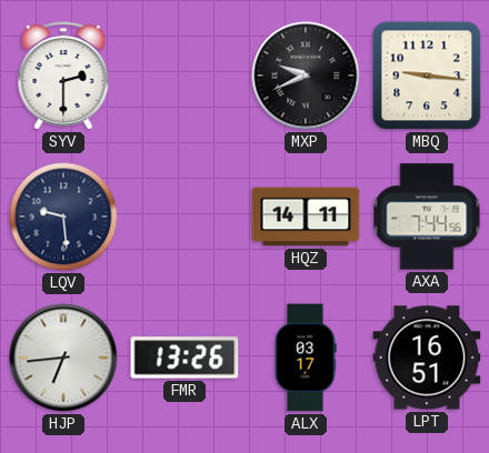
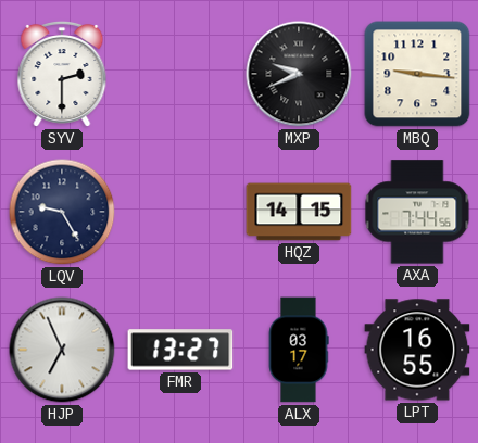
LQV: 9:29 -> 9:25 (62, 212)
HQZ: 14:11 -> 14:15 (299, 212)
HJP: 6:44 -> 6:56 (62, 350)
FMR: 13:26 -> 13:27 (180, 350)
LPT: 16:51 -> 16:55 (417, 350)
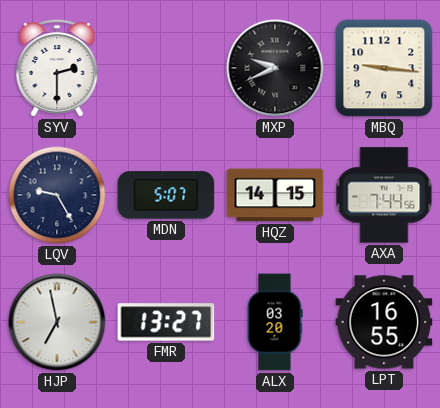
MDN: none -> 5:07 (166, 195)
HJP: 6:56 -> 6:58 (57, 322)
ALX: 03:17 -> 03:20 (275, 322)
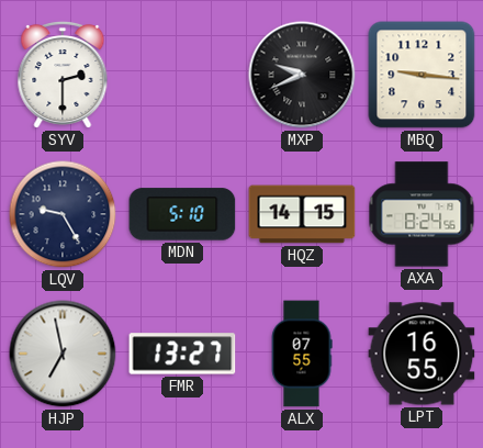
MDN: 5:07 -> 5:10 (182, 214)
AXA: 7:44 -> 8:24 (422, 214)
ALX: 03:20 -> 07:55 (302, 354)
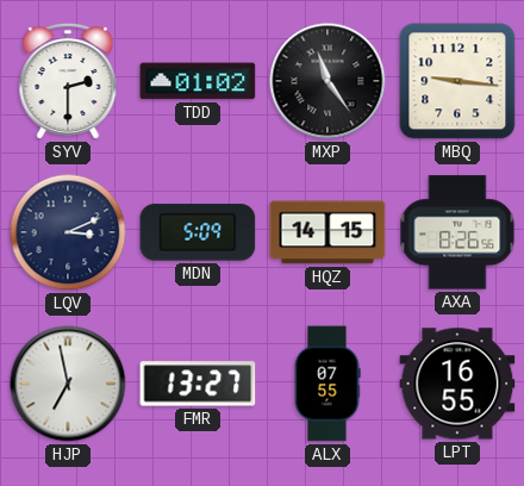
TDD: none -> 01:02 (198, 81)
MXP: 9:41 -> 11:24 (327, 81)
LQV: 9:25 -> 3:11 (68, 232)
MDN: 5:10 -> 5:09 (198, 232)
AXA: 8:24 -> 8:26 (457, 232)
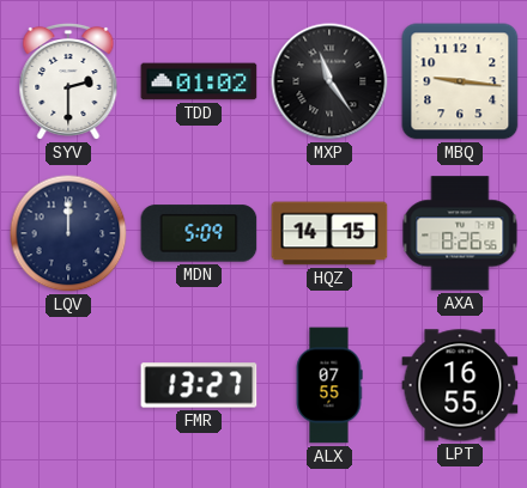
LQV: 3:11 -> 12:00 (68, 233)
HJP: 6:58 -> none (68, 384)
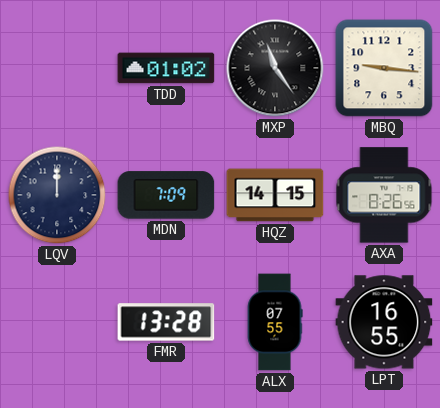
SYV: 2:30 -> none (68, 81)
MDN: 5:09 -> 7:09 (166, 195)
FMR: 13:27 -> 13:28 (166, 322)
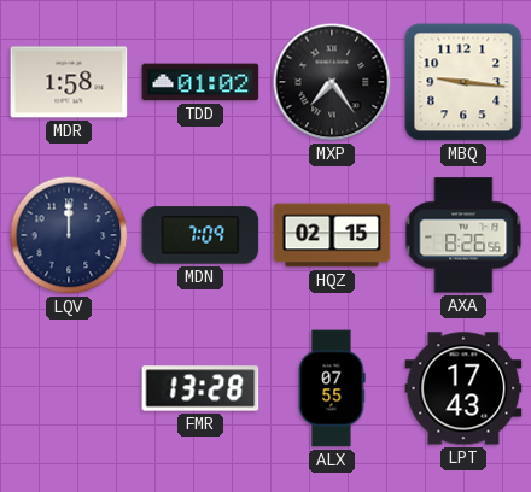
MDR: none -> 1:58 (69, 82)
MXP: 11:24 -> 7:24 (332, 82)
HQZ: 14:15 -> 02:15 (332, 235)
LPT: 16:55 -> 17:43 (463, 388)
